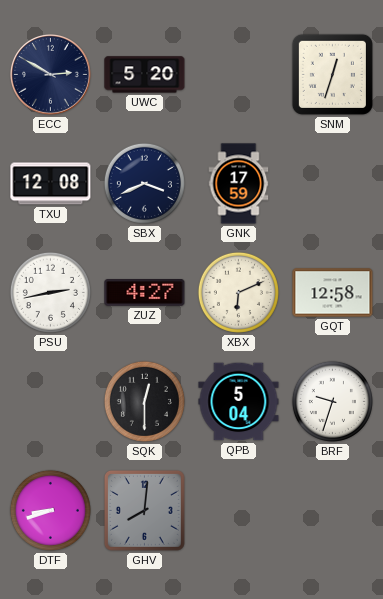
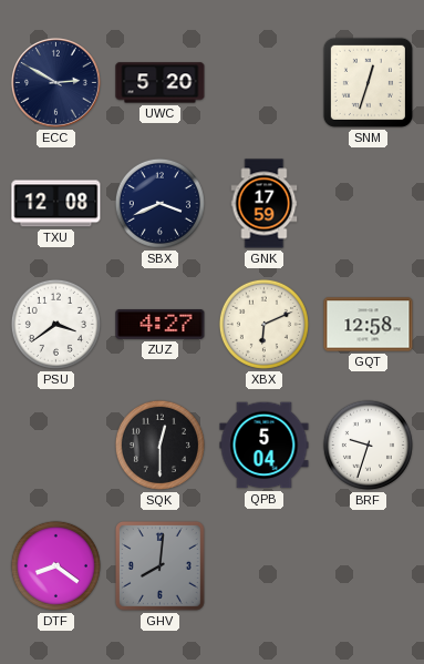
PSU: 2:43 -> 3:39 (55, 324)
DTF: 8:42 -> 8:21 (55, 565)
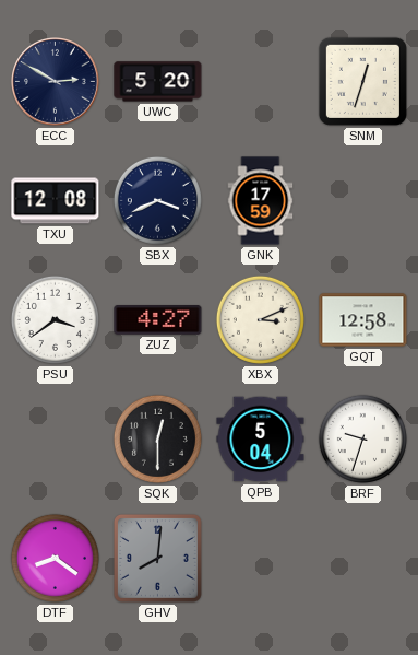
XBX: 6:11 -> 3:11 (260, 319)
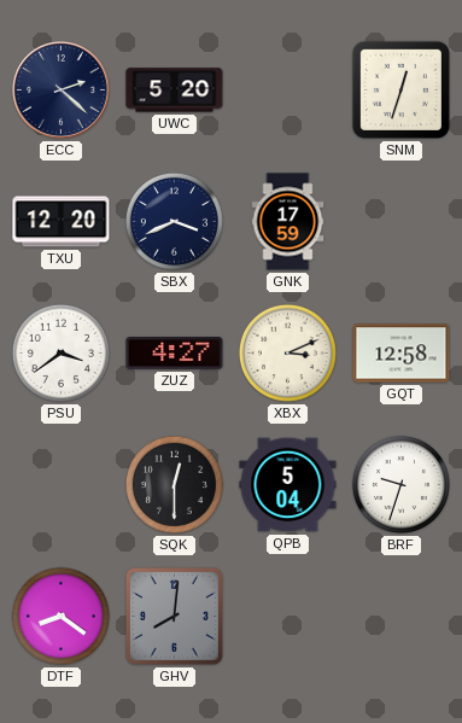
ECC: 2:50 -> 2:22 (60, 89)
TXU: 12:08 -> 12:20 (62, 222)
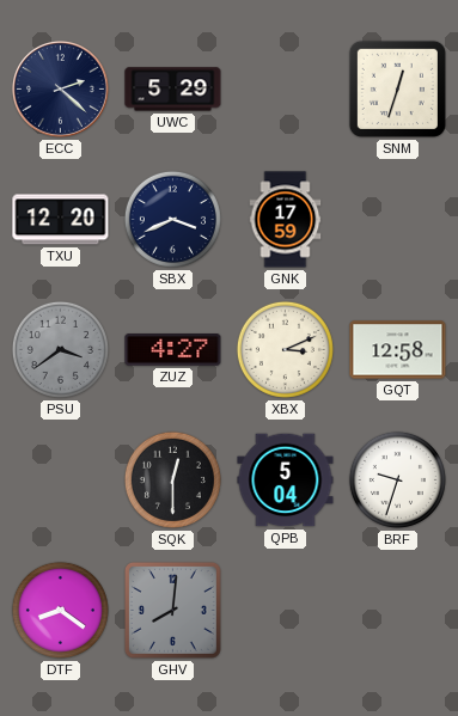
UWC: 5:20 -> 5:29 (173, 90)
PSU dial: white -> grey (60, 349)
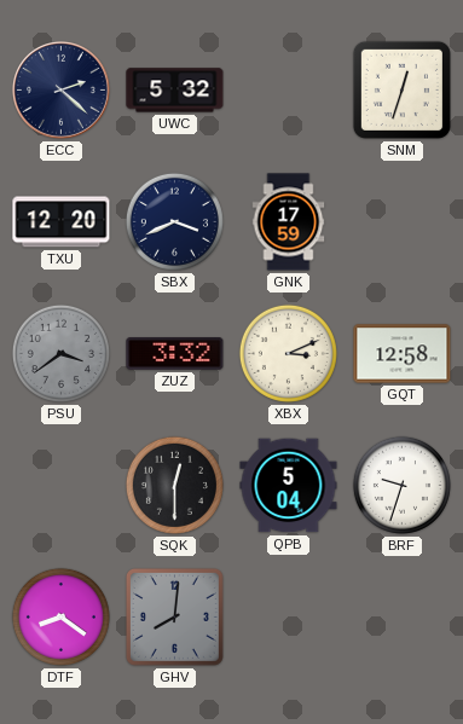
UWC: 5:29 -> 5:32 (175, 91)
ZUZ: 4:27 -> 3:32 (175, 354)
